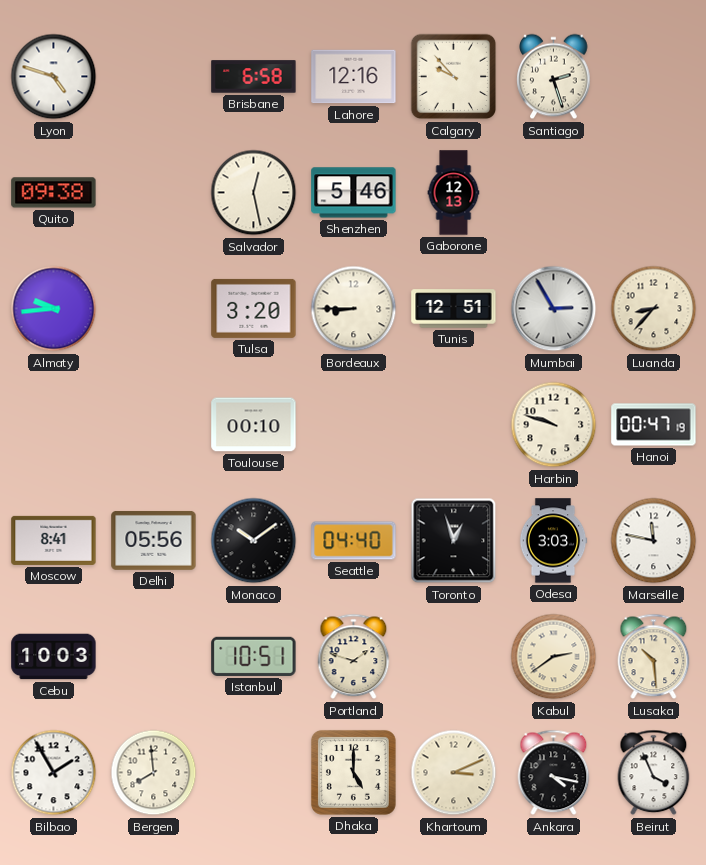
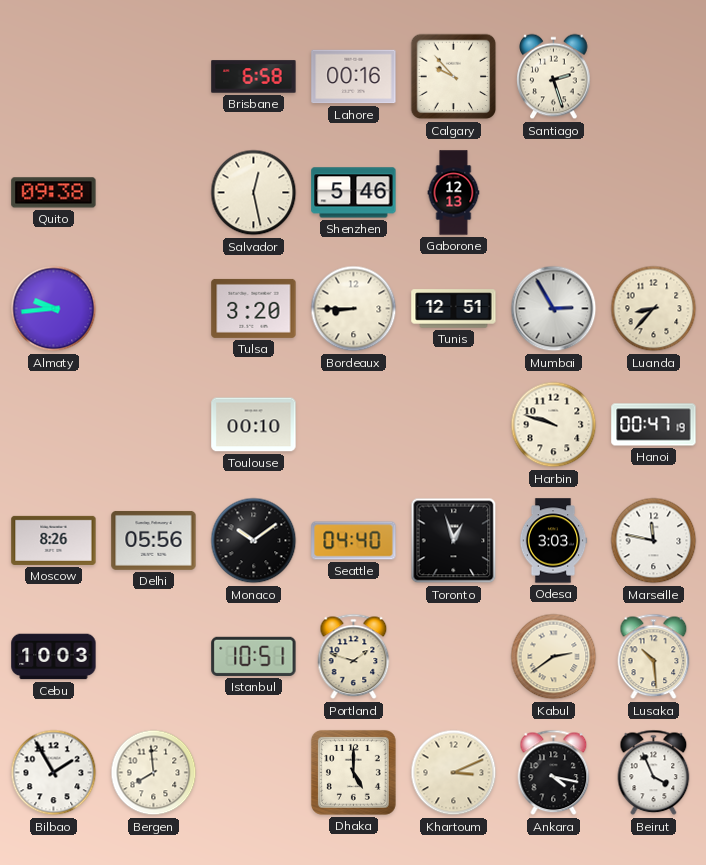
Lyon: 4:48 -> none (54, 77)
Lahore: 12:16 -> 00:16 (354, 77)
Moscow: 8:41 -> 8:26 (54, 540)
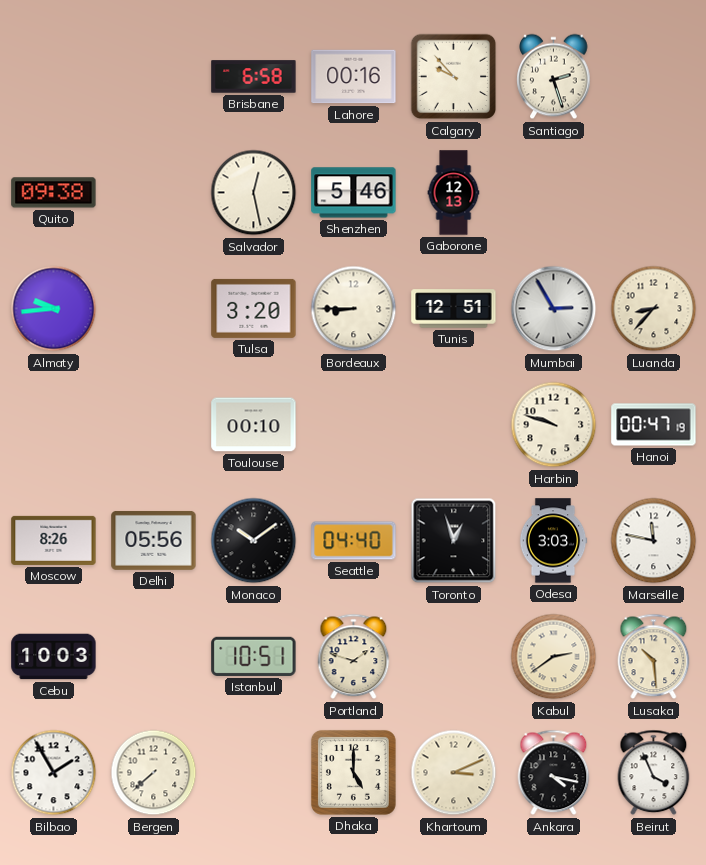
Bergen: 7:59 -> 7:38 (154, 773)
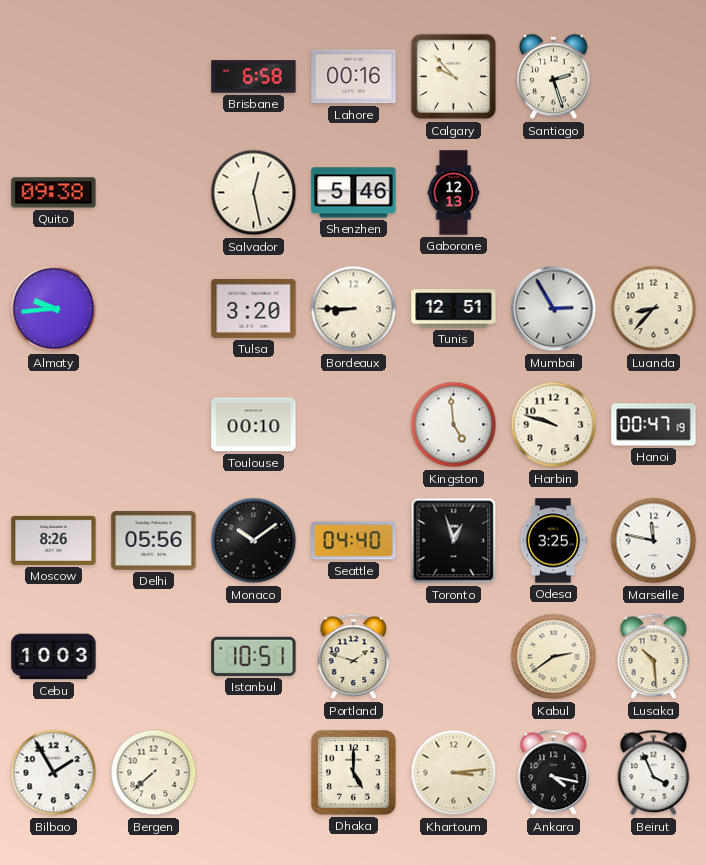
Kingston: none -> 4:59 (454, 425)
Odesa: 3:03 -> 3:25 (553, 541)
Khartoum: 3:11 -> 3:14 (454, 773)
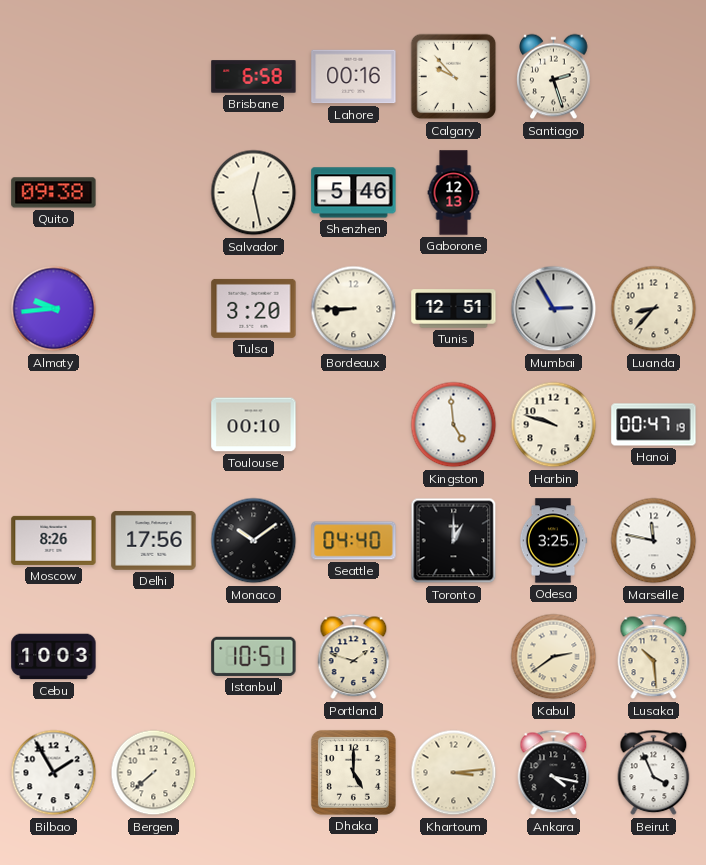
Delhi: 05:56 -> 17:56 (154, 540)
Toronto: 12:57 -> 1:00 (454, 541)
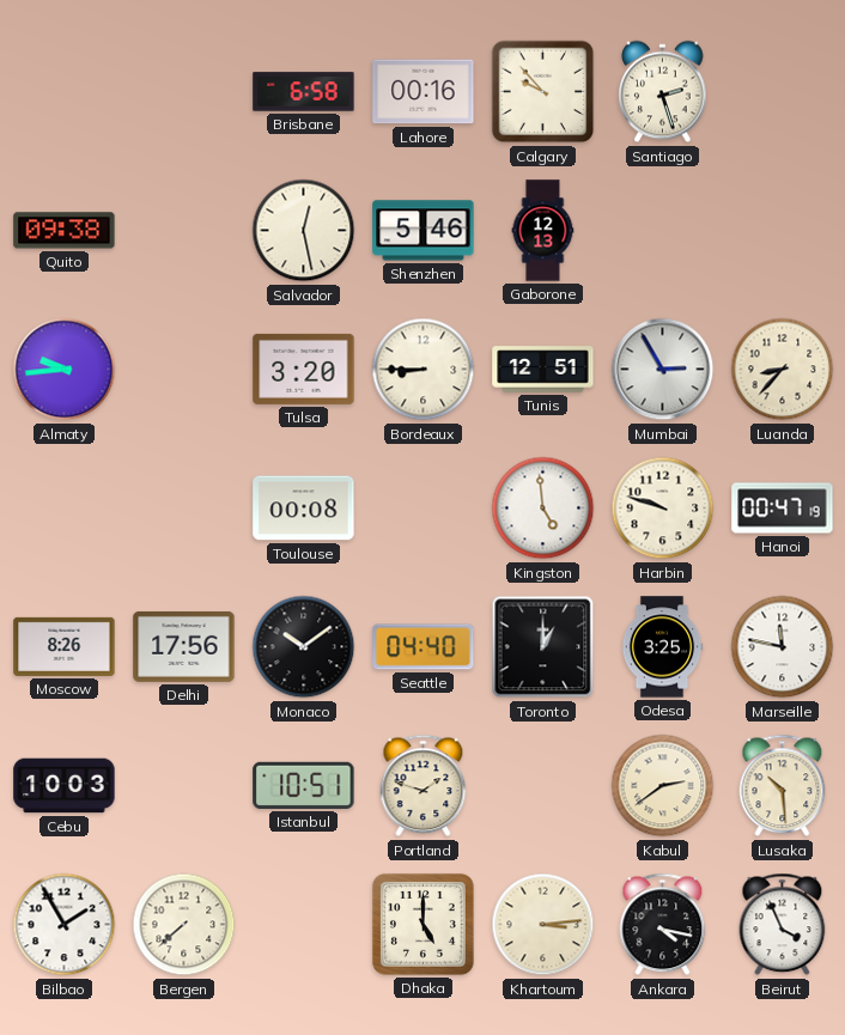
Toulouse: 00:10 -> 00:08 (304, 509)
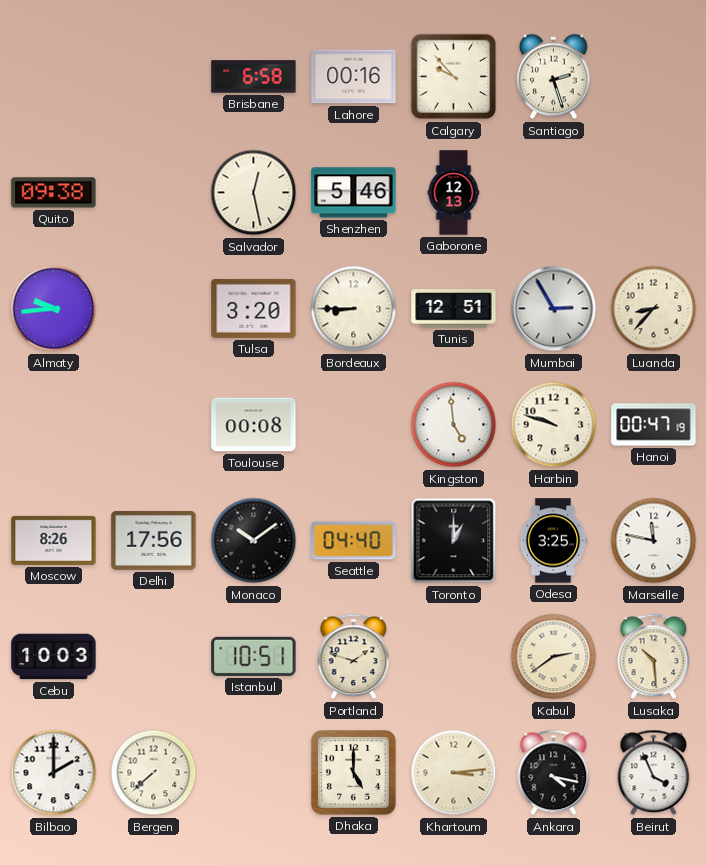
Bilbao: 1:55 -> 2:00 (54, 773)
